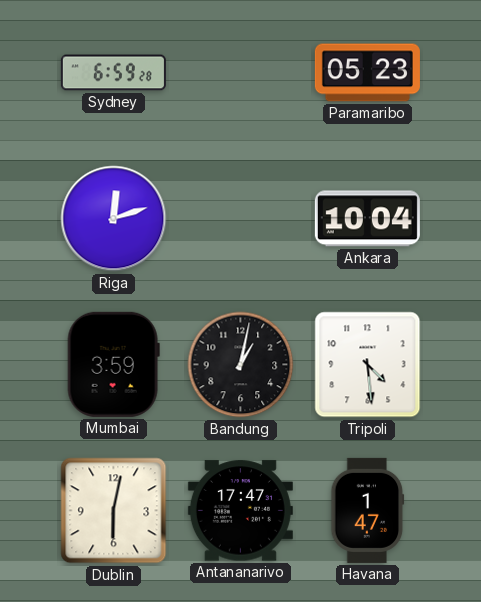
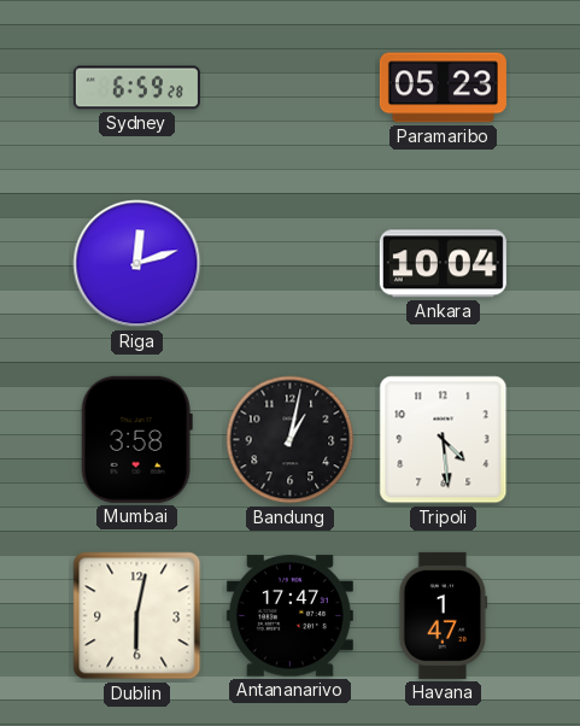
Mumbai: 3:59 -> 3:58 (136, 439)
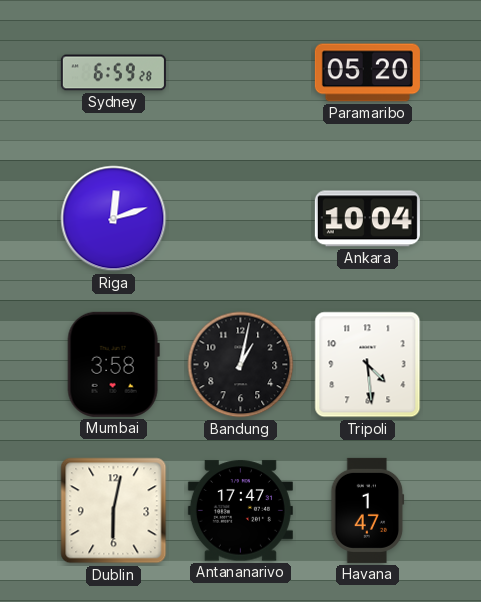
Paramaribo: 05:23 -> 05:20 (367, 73)
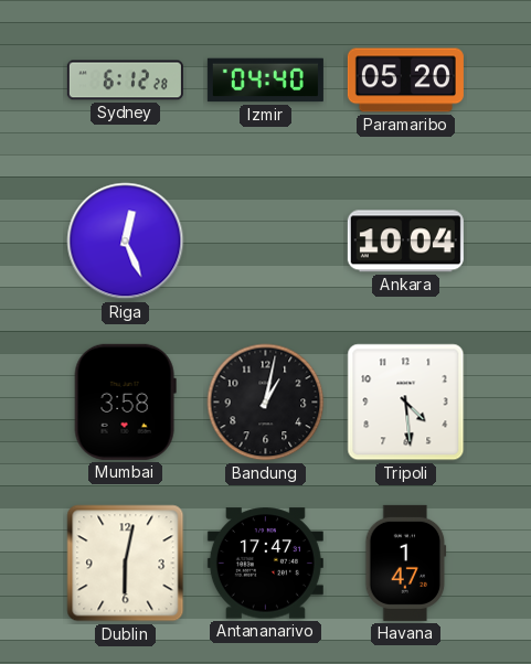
Sydney: 6:59 -> 6:12 (125, 81)
Izmir: none -> 04:40 (265, 81)
Riga: 12:12 -> 12:26 (126, 242)
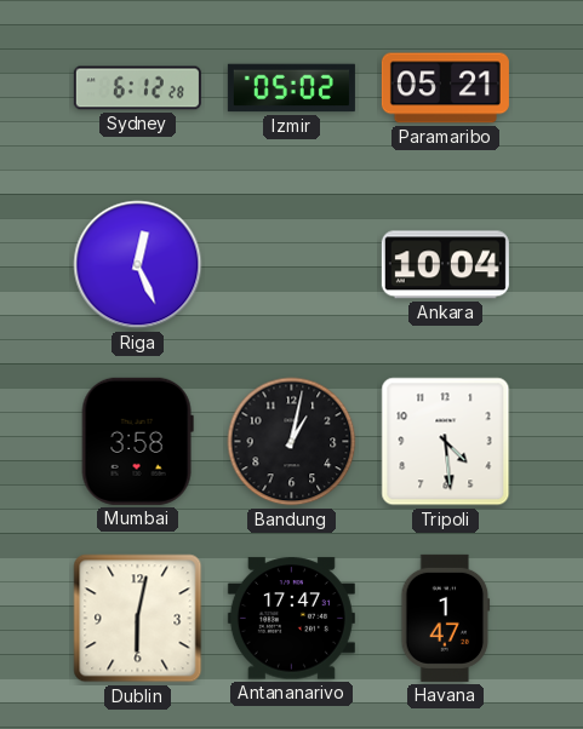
Izmir: 04:40 -> 05:02 (291, 88)
Paramaribo: 05:20 -> 05:21 (445, 88)
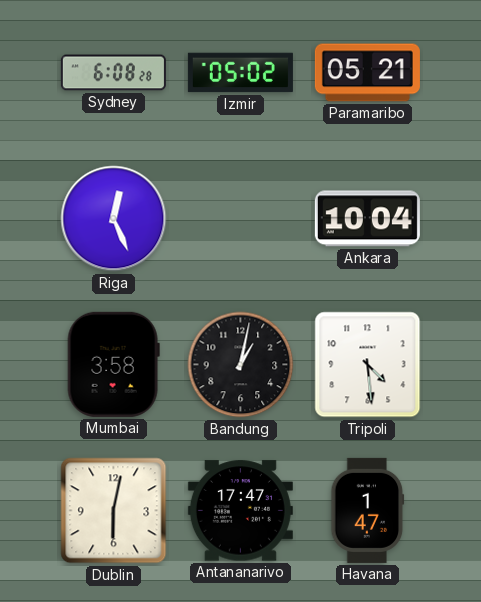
Sydney: 6:12 -> 6:08 (113, 73)
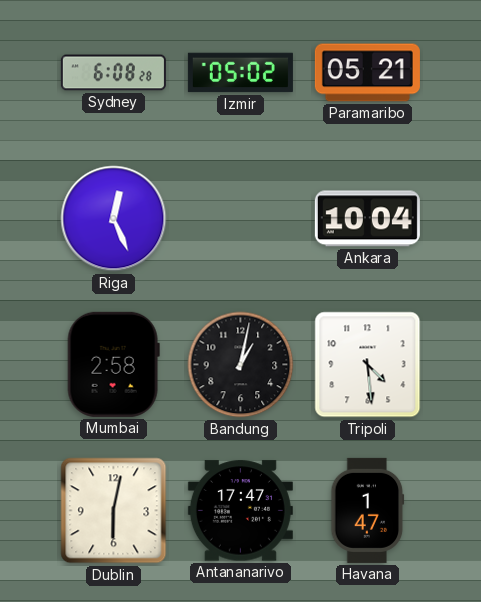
Mumbai: 3:58 -> 2:58 (113, 364)
